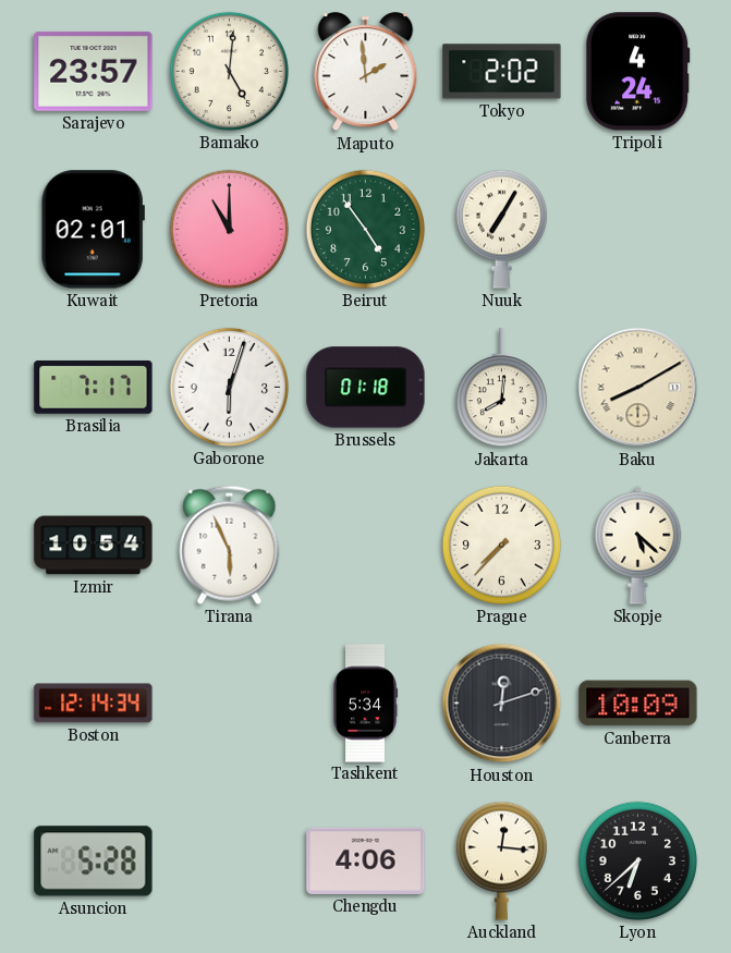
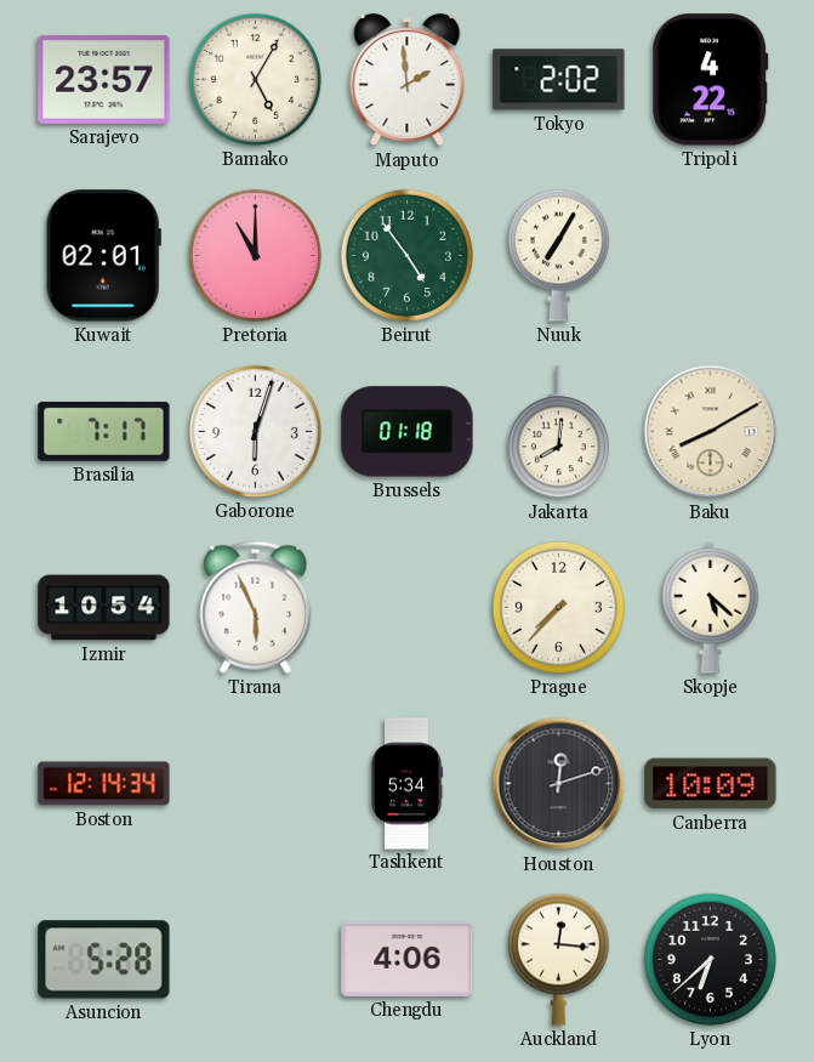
Bamako: 5:01 -> 5:05 (255, 79)
Tripoli: 4:24 -> 4:22 (711, 80)
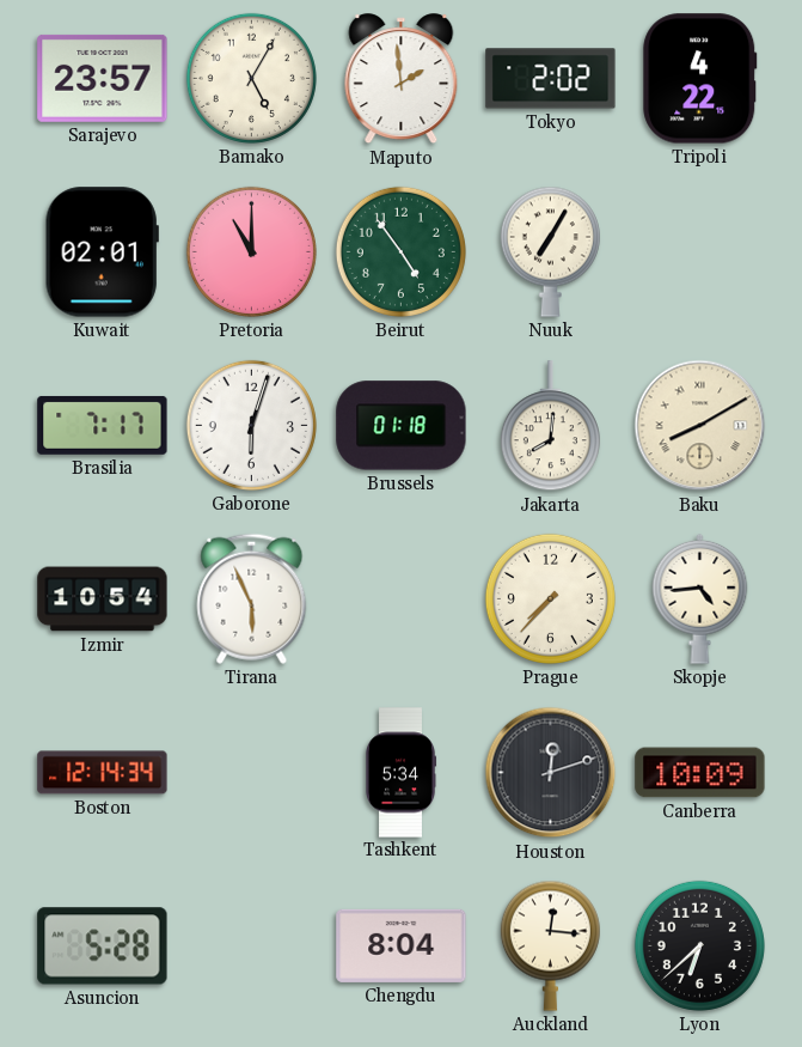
Skopje: 5:22 -> 4:44 (700, 598)
Chengdu: 4:06 -> 8:04 (402, 945)
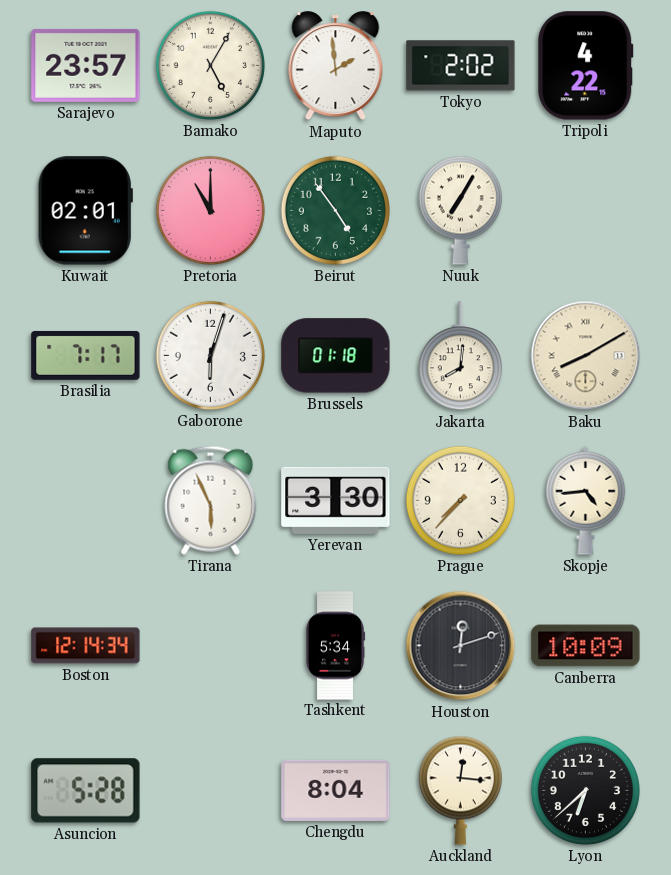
Izmir: 10:54 -> none (103, 599)
Yerevan: none -> 3:30 (336, 500)
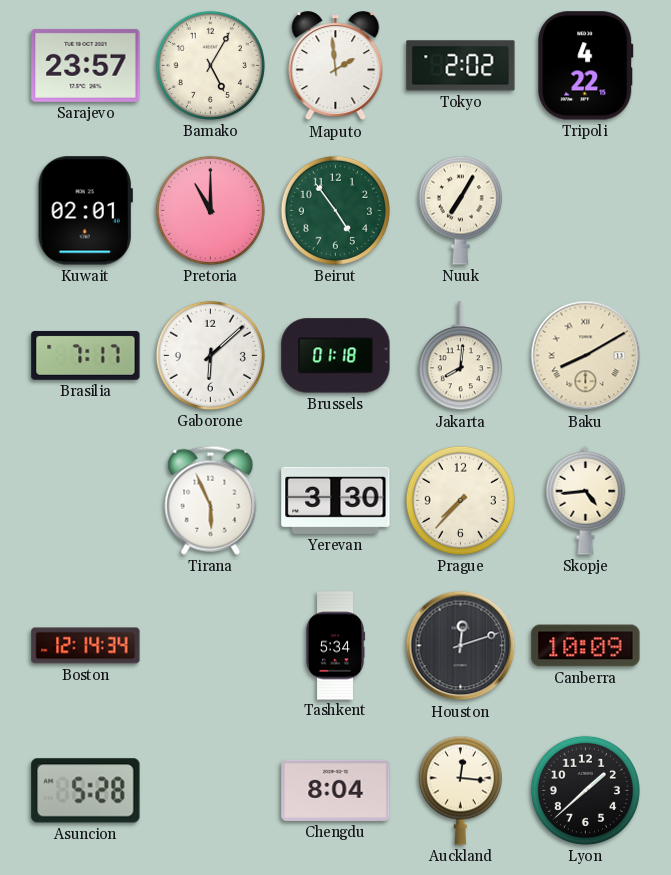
Gaborone: 6:03 -> 6:08 (210, 355)
Lyon: 6:38 -> 1:38 (585, 790)
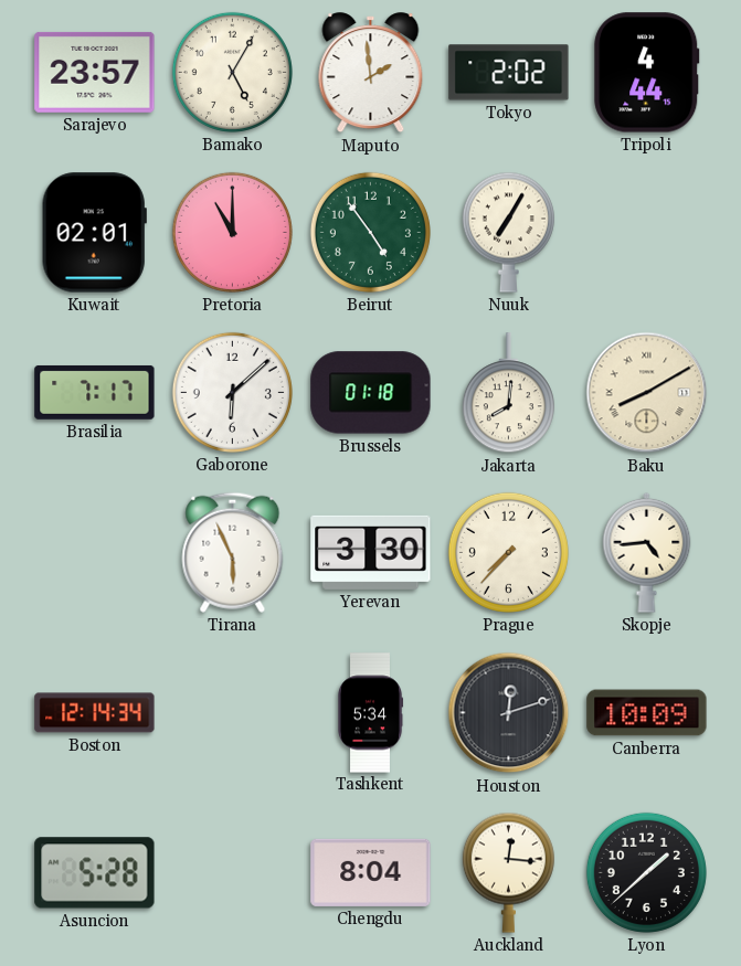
Tripoli: 4:22 -> 4:44 (647, 73)
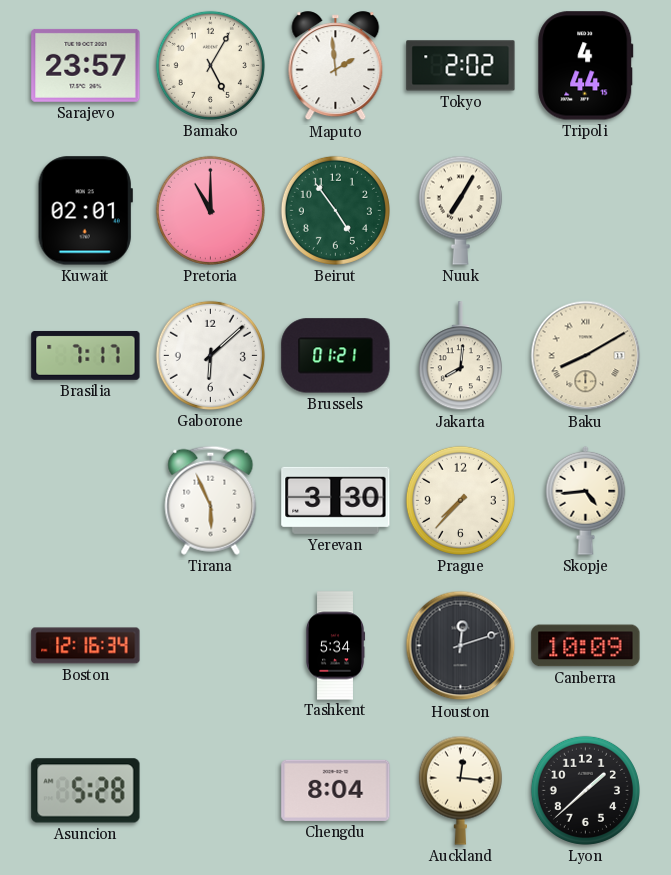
Brussels: 01:18 -> 01:21 (336, 356)
Boston: 12:14 -> 12:16 (86, 646)
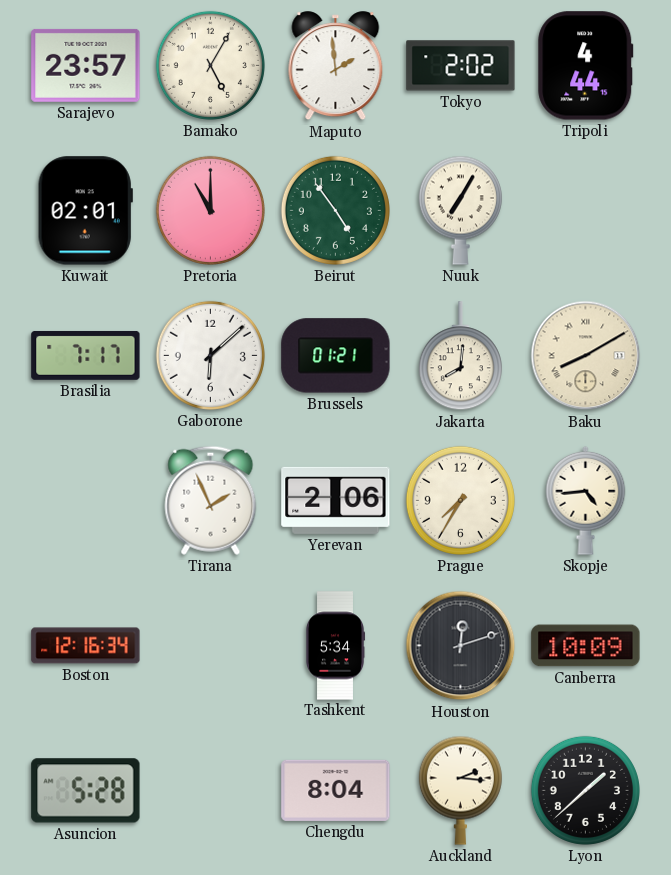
Tirana: 5:56 -> 1:56 (211, 500)
Yerevan: 3:30 -> 2:06 (336, 500)
Prague: 7:37 -> 7:35 (460, 500)
Auckland: 12:16 -> 2:16 (460, 790)
